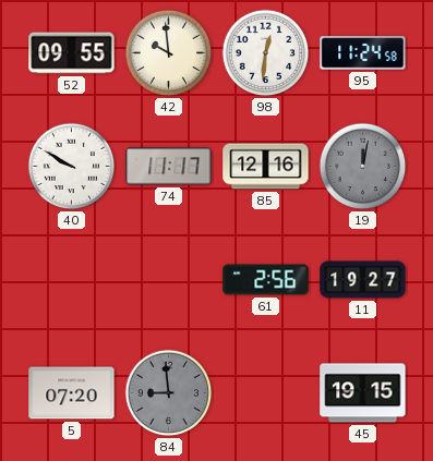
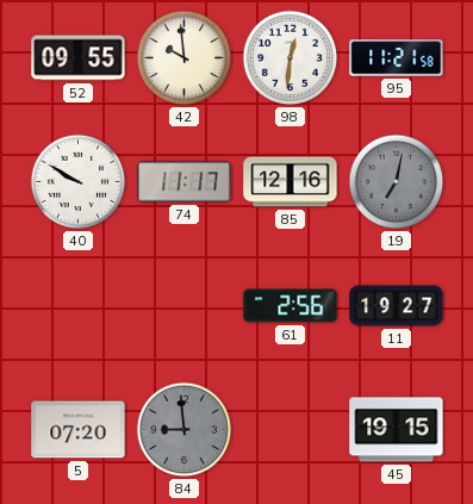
95: 11:24 -> 11:21 (397, 58)
19: 12:02 -> 7:02 (397, 182)
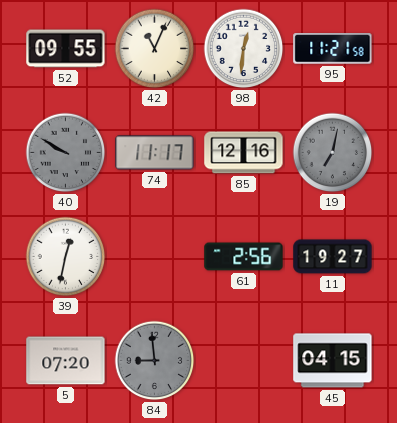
42: 9:59 -> 11:04 (155, 49)
40 dial: white -> grey (66, 153)
39: none -> 12:32 (66, 257)
45: 19:15 -> 04:15 (333, 361)
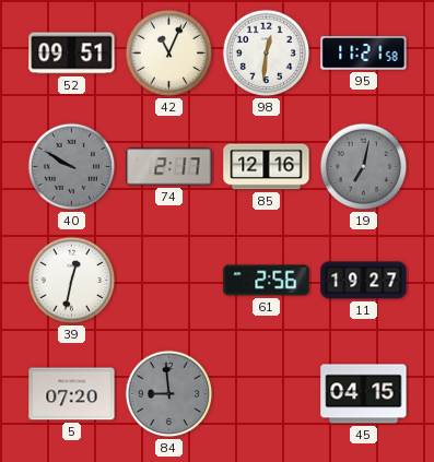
52: 09:55 -> 09:51 (72, 54)
74: 11:17 -> 2:17 (169, 167)
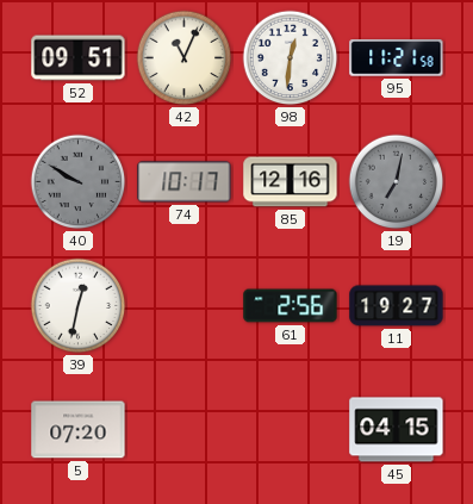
74: 2:17 -> 10:17 (185, 182)
84: 8:59 -> none (169, 394)
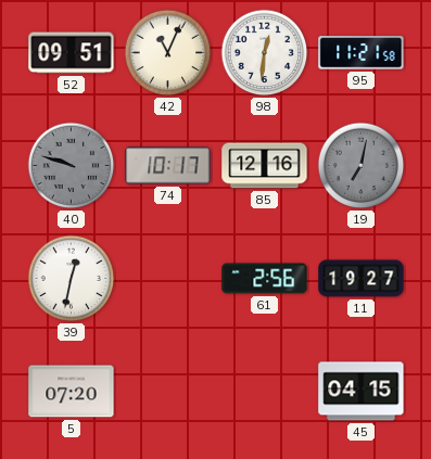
40: 9:50 -> 9:48 (72, 166)
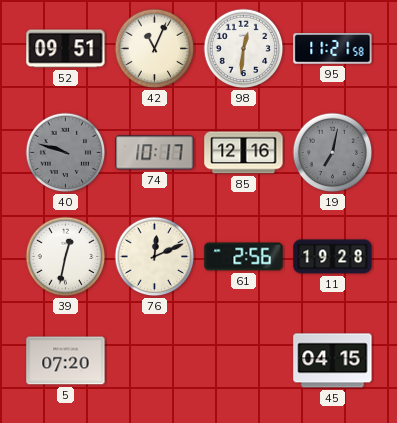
76: none -> 12:11 (155, 257)
11: 19:27 -> 19:28 (333, 257)
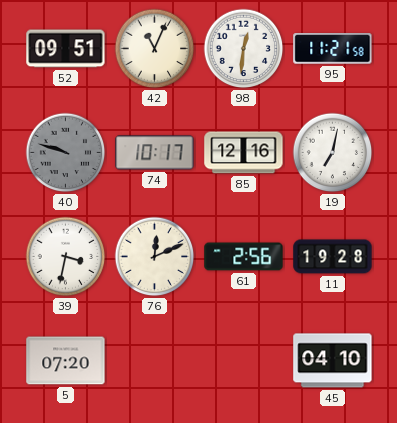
19 dial: grey -> white (333, 153)
39: 12:32 -> 3:32 (66, 257)
45: 04:15 -> 04:10 (333, 361)
